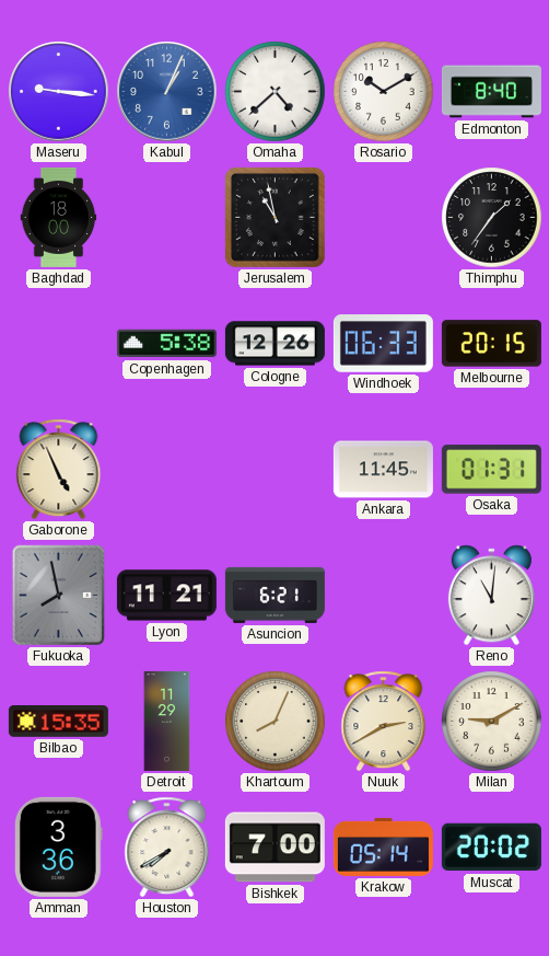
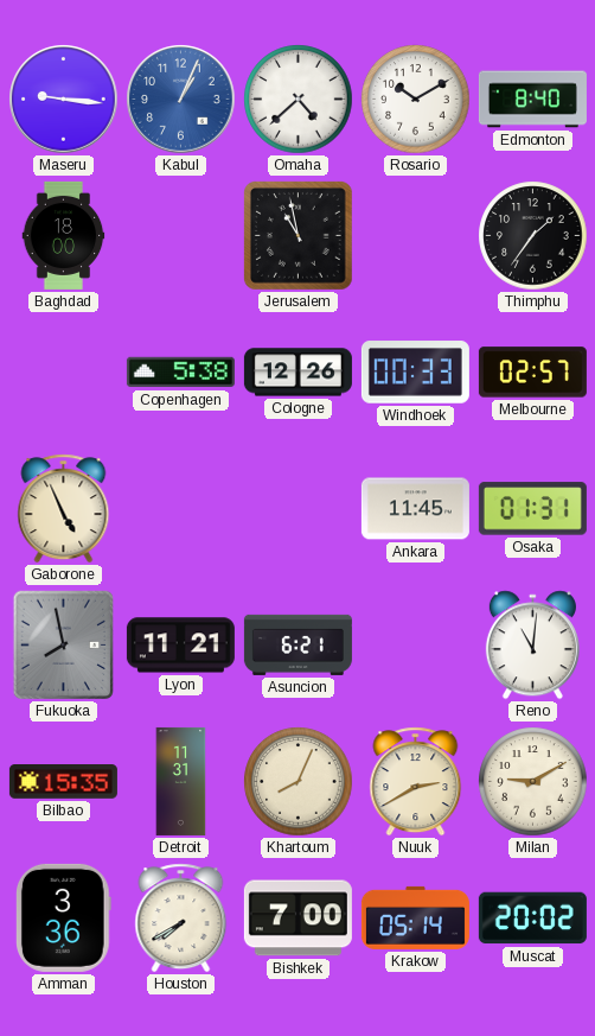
Windhoek: 06:33 -> 00:33 (415, 373)
Melbourne: 20:15 -> 02:57 (532, 373)
Detroit: 11:29 -> 11:31 (181, 781)
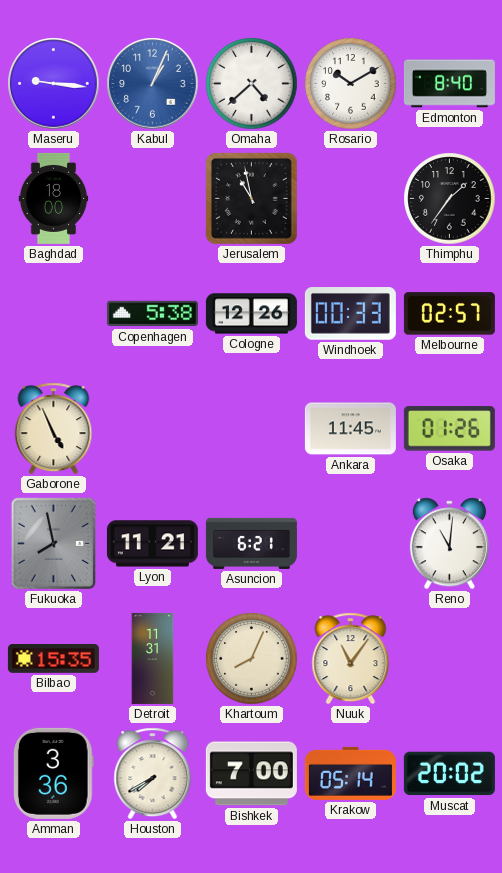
Osaka: 01:31 -> 01:26 (449, 429)
Nuuk: 2:40 -> 11:06 (351, 659)
Milan: 9:10 -> none (533, 782)
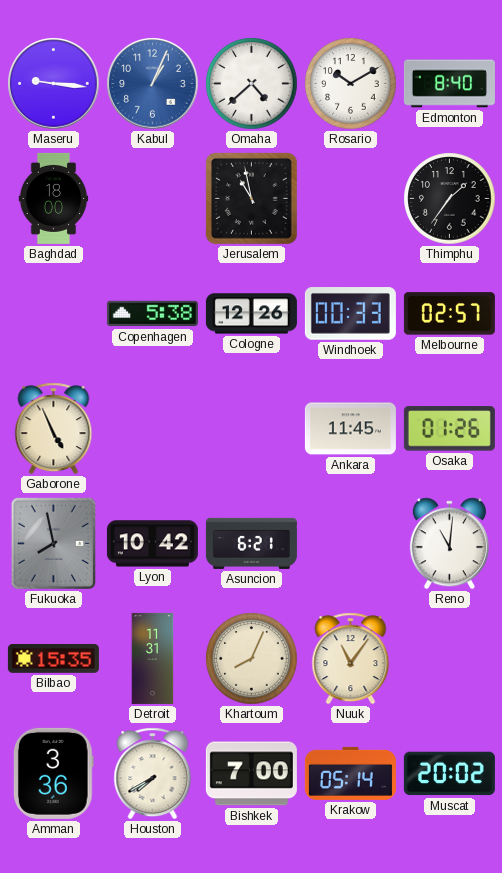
Lyon: 11:21 -> 10:42 (152, 544)
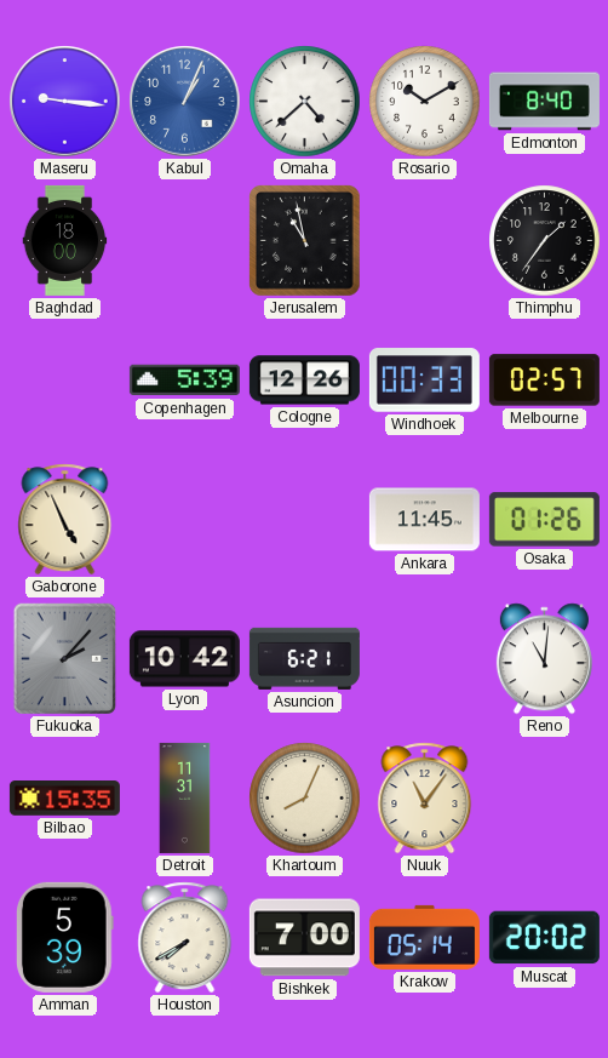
Copenhagen: 5:38 -> 5:39 (184, 381)
Fukuoka: 7:58 -> 2:07 (64, 659)
Amman: 3:36 -> 5:39 (64, 937)
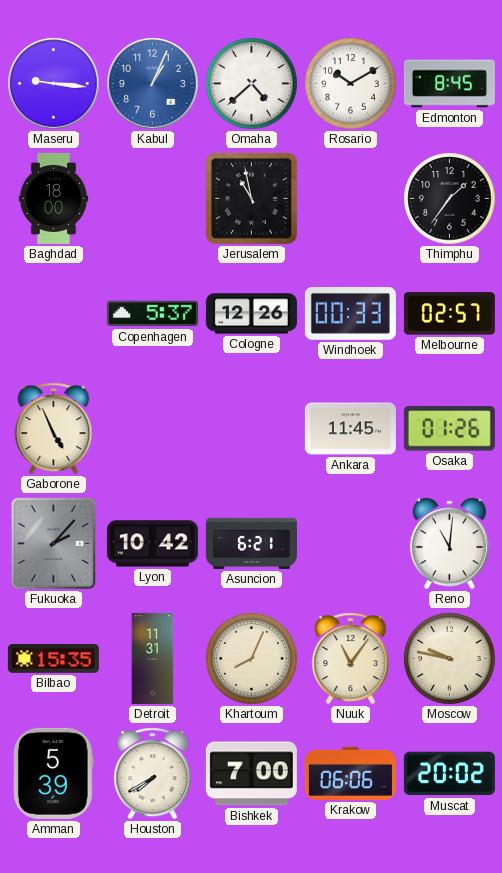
Edmonton: 8:40 -> 8:45 (449, 84)
Copenhagen: 5:39 -> 5:37 (152, 314)
Moscow: none -> 9:47 (450, 659)
Krakow: 05:14 -> 06:06 (350, 773)
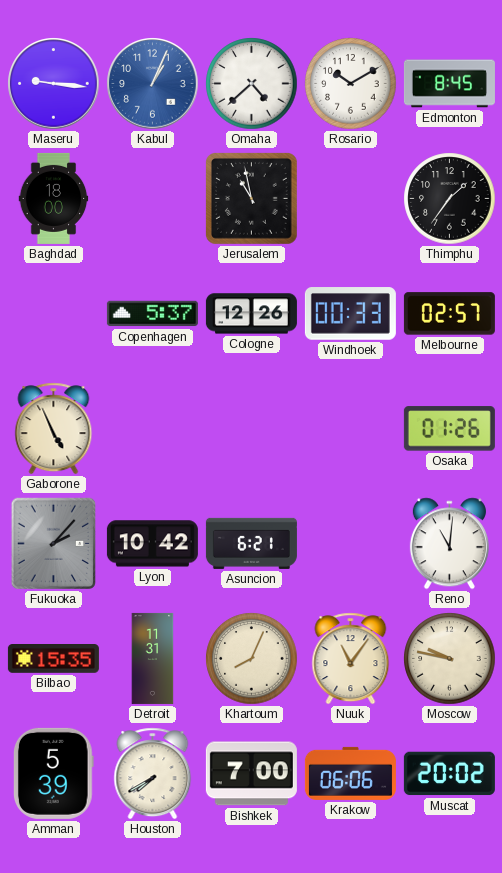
Ankara: 11:45 -> none (350, 429)
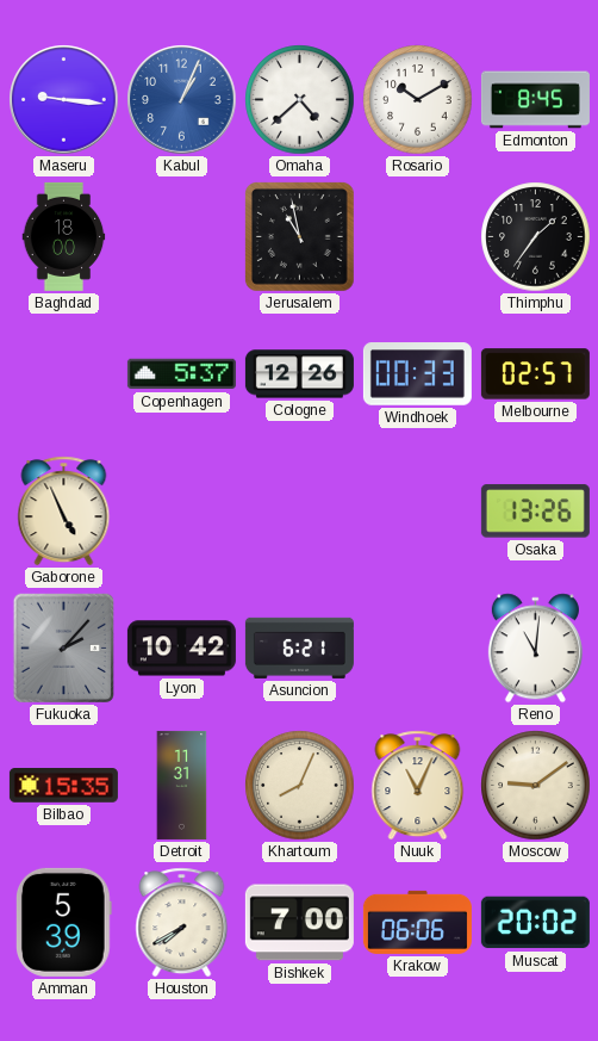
Osaka: 01:26 -> 13:26 (535, 512)
Nuuk: 11:06 -> 11:04 (418, 786)
Moscow: 9:47 -> 9:09 (536, 786)
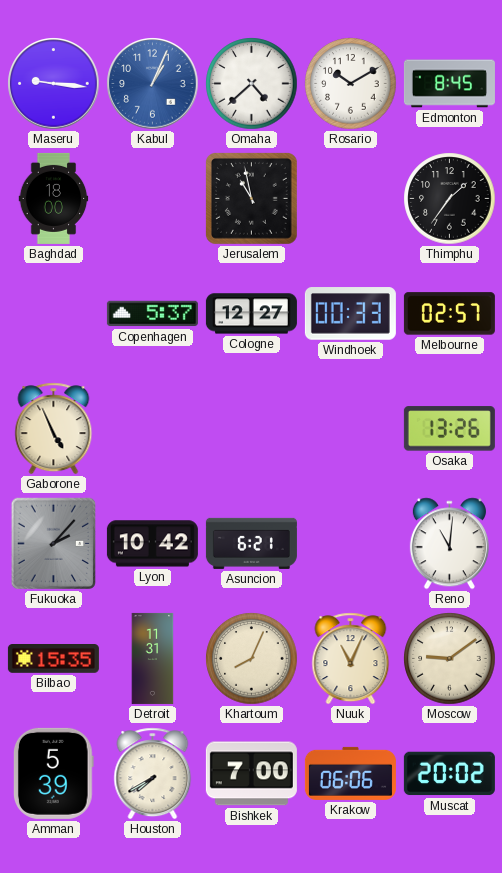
Cologne: 12:26 -> 12:27 (251, 314)
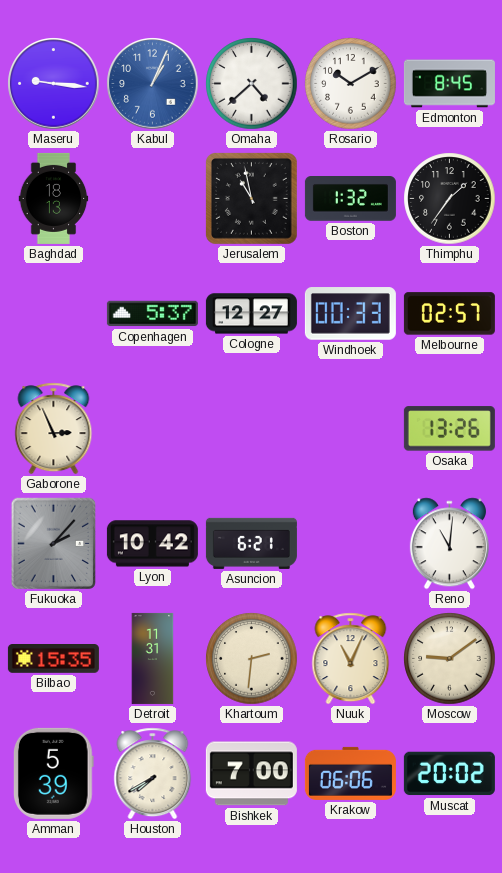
Baghdad: 18:00 -> 18:13 (54, 198)
Boston: none -> 1:32 (350, 199)
Gaborone: 4:56 -> 2:56 (54, 429)
Khartoum: 8:04 -> 2:31 (252, 659)
